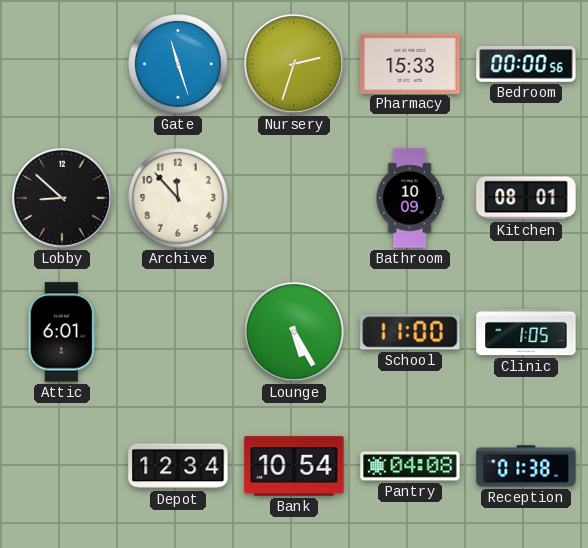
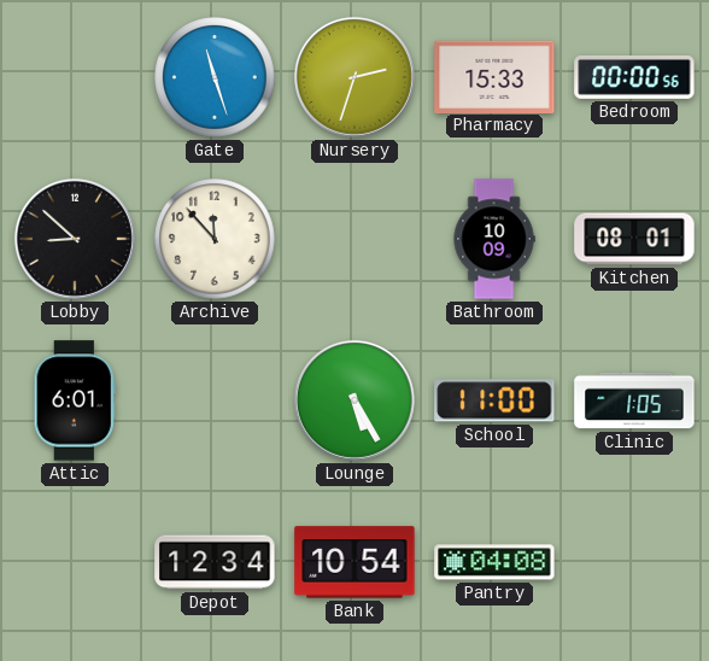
Reception: 01:38 -> none (526, 466)
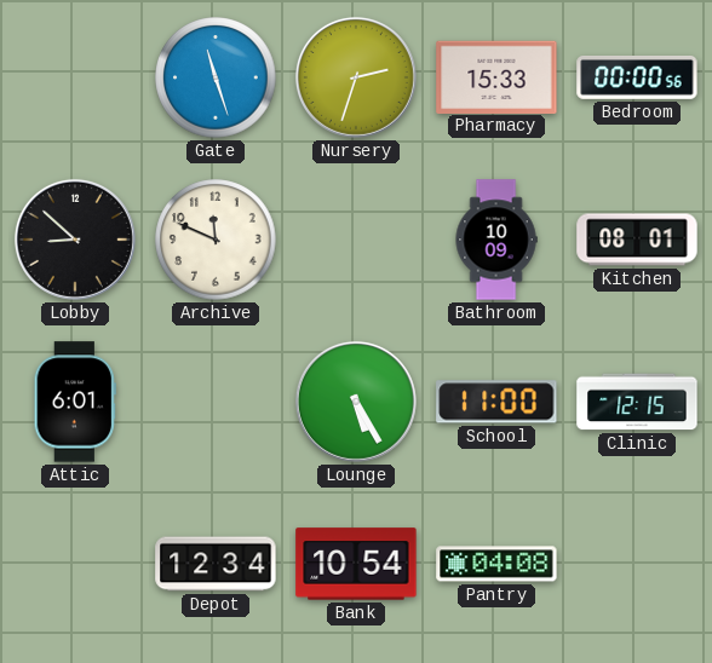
Archive: 11:53 -> 11:49 (216, 240)
Clinic: 1:05 -> 12:15 (637, 402)
